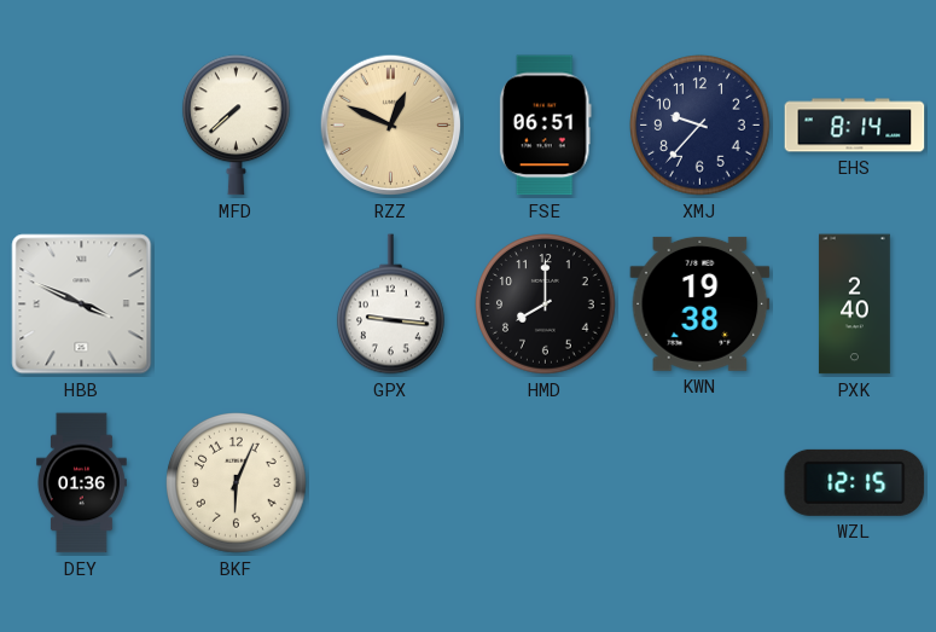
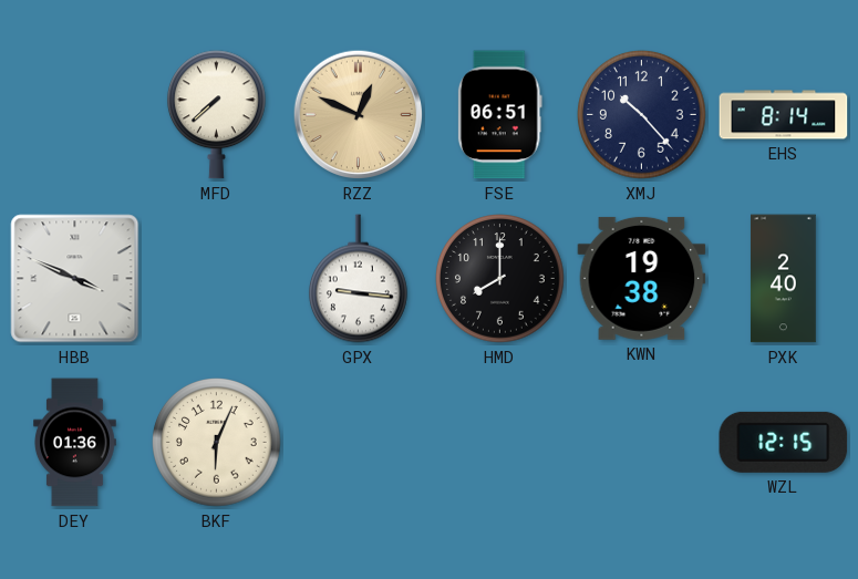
XMJ: 9:37 -> 10:23 (642, 115)
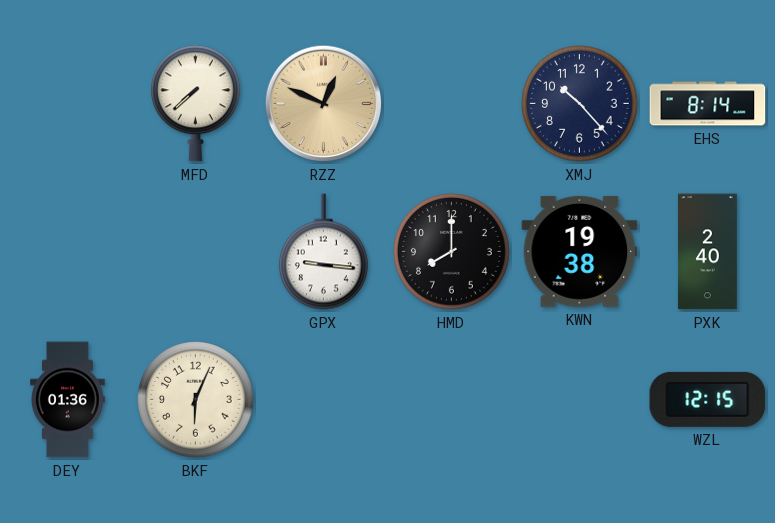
FSE: 06:51 -> none (499, 115)
HBB: 3:49 -> none (75, 279)
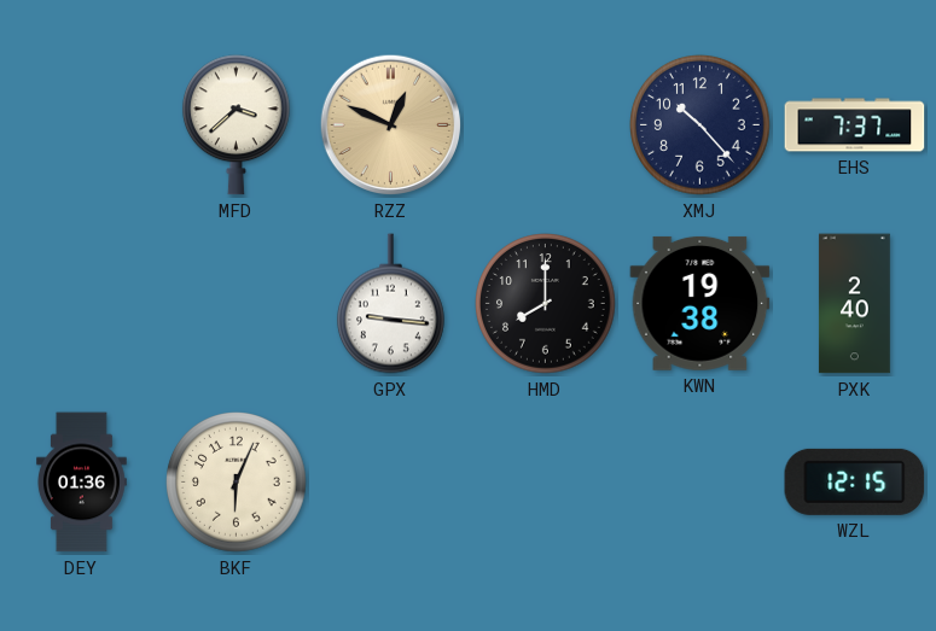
MFD: 7:38 -> 3:38 (236, 125)
EHS: 8:14 -> 7:37 (855, 125)
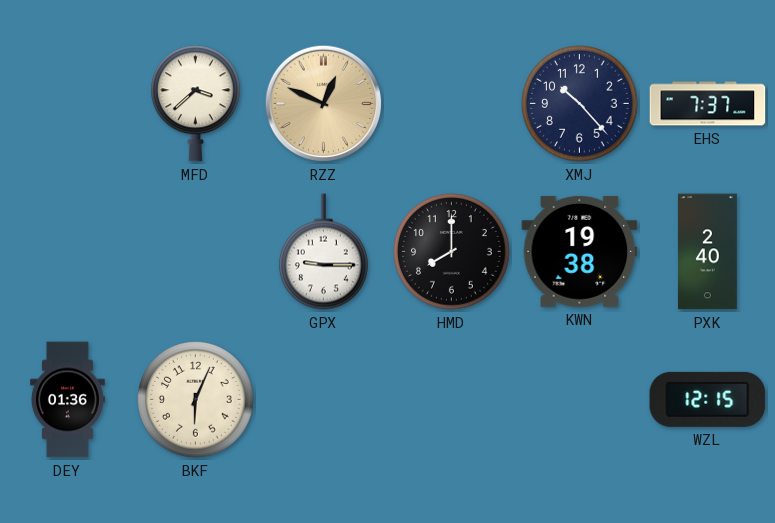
GPX: 9:16 -> 9:15 (323, 252)
